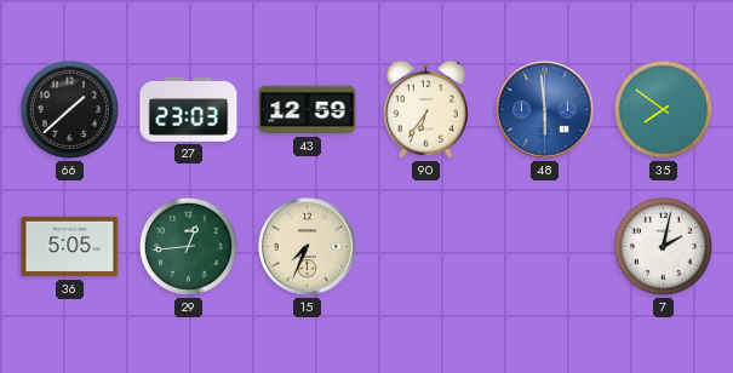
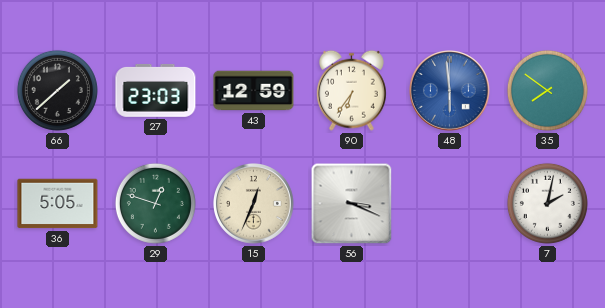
29: 12:44 -> 12:48 (155, 203)
15: 7:34 -> 12:34 (254, 204)
56: none -> 3:19 (352, 204)
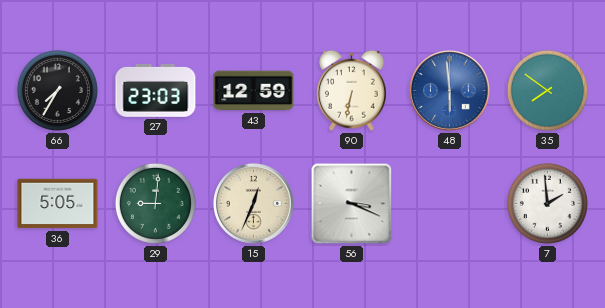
66: 1:38 -> 7:35 (57, 90)
90: 6:36 -> 6:32 (351, 90)
29: 12:48 -> 9:01 (155, 203)
7: 2:02 -> 1:59 (547, 203)
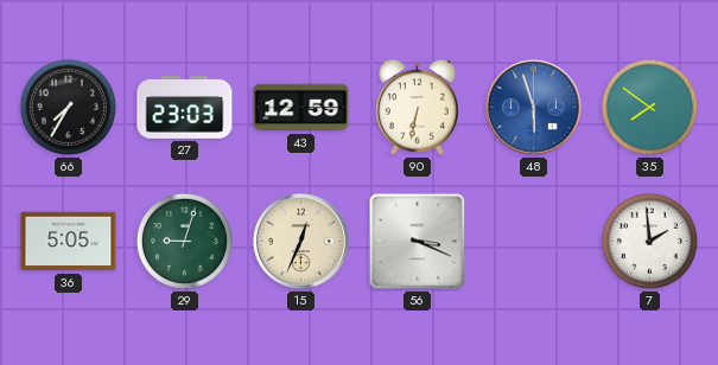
48: 5:59 -> 5:57 (534, 108)
29: 9:01 -> 9:03 (184, 241)
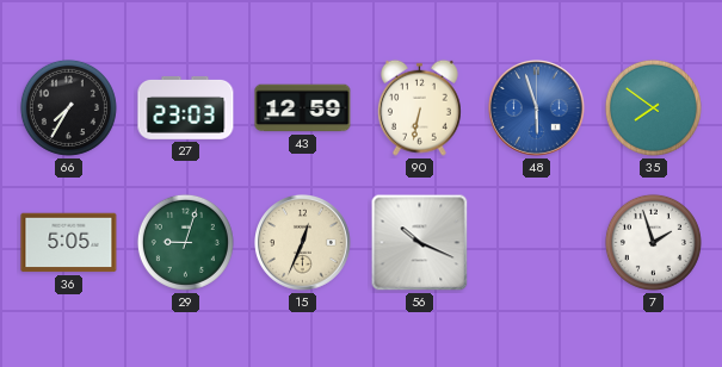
56: 3:19 -> 10:19 (420, 243)
7: 1:59 -> 1:57 (653, 242)
